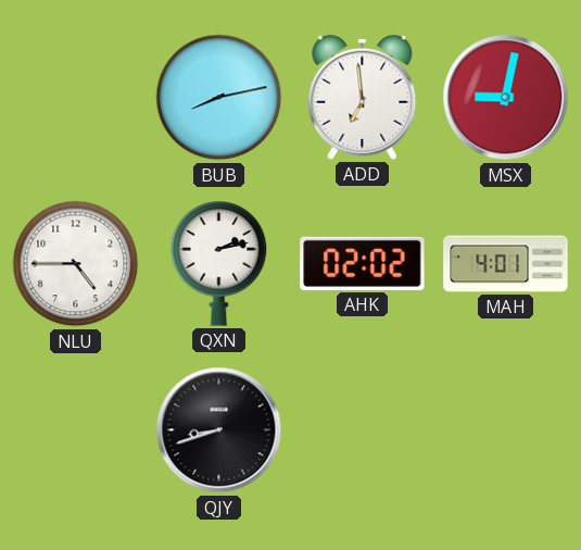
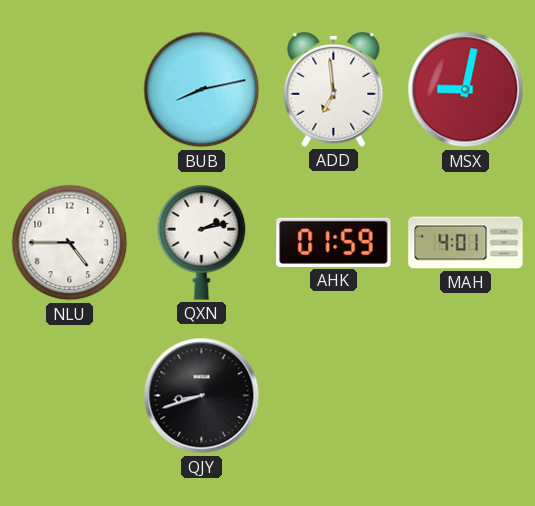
AHK: 02:02 -> 01:59 (334, 242)
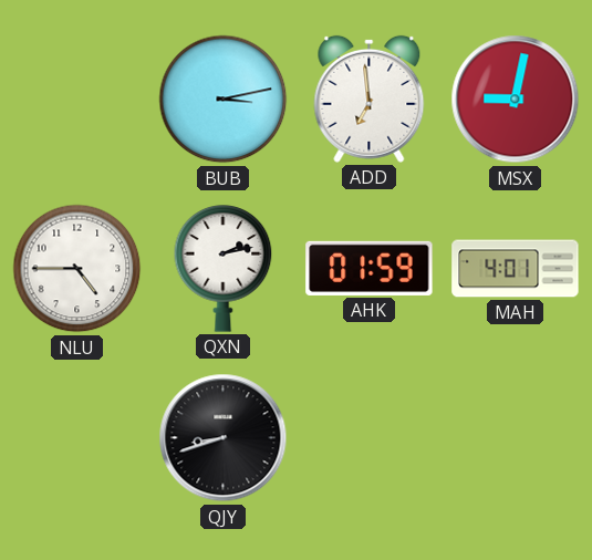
BUB: 8:13 -> 3:13 (224, 100)
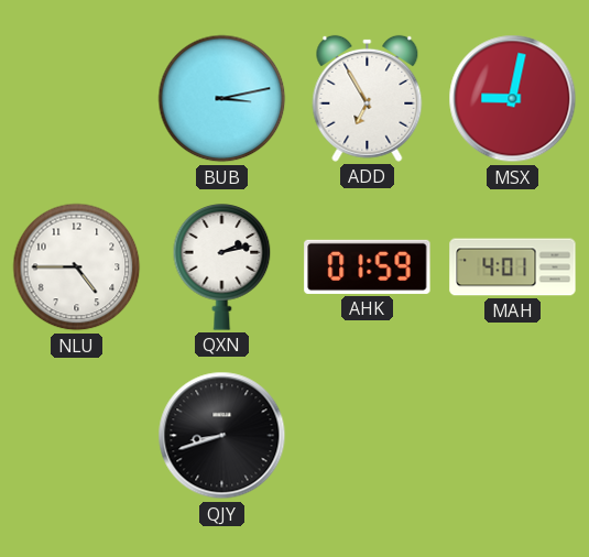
ADD: 6:59 -> 6:55 (368, 98)
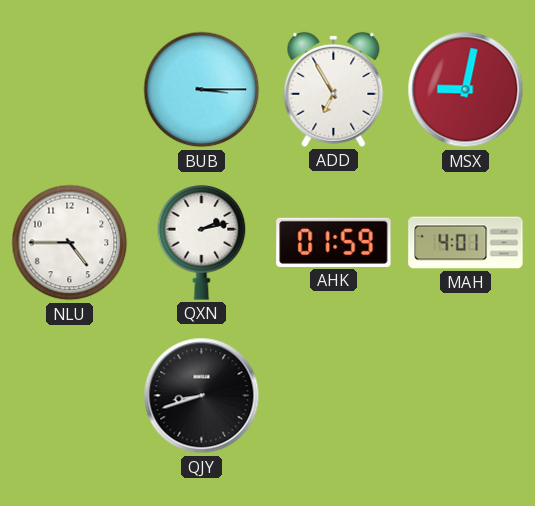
BUB: 3:13 -> 3:15 (202, 90)
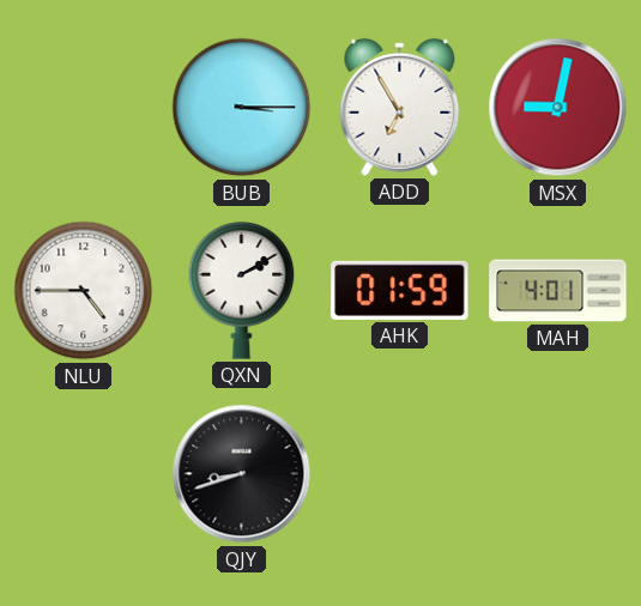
QXN: 2:13 -> 2:10 (242, 291)
